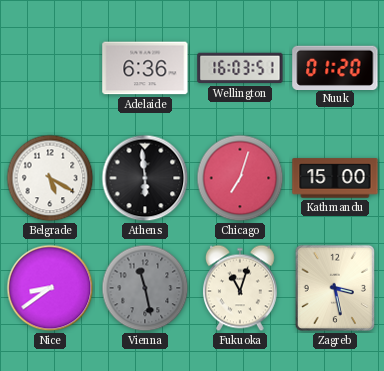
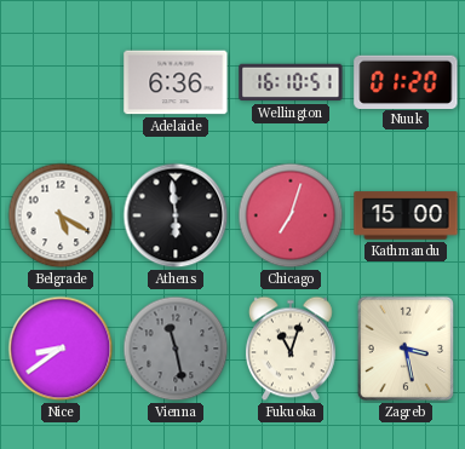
Wellington: 16:03 -> 16:10 (291, 82)
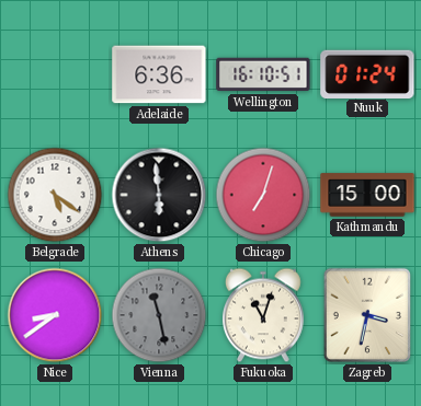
Nuuk: 01:20 -> 01:24 (367, 73)
Belgrade: 5:20 -> 5:21 (55, 195)
Zagreb: 3:28 -> 3:32 (367, 315)
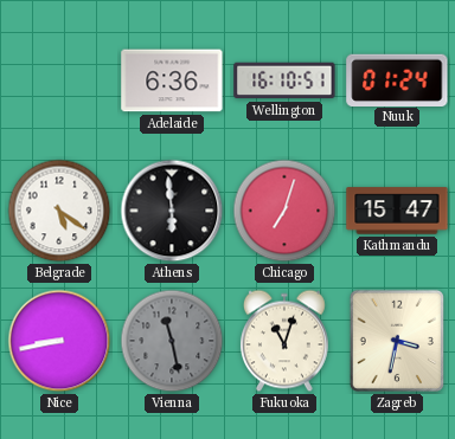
Kathmandu: 15:00 -> 15:47 (397, 211)
Nice: 8:39 -> 8:43 (59, 341)
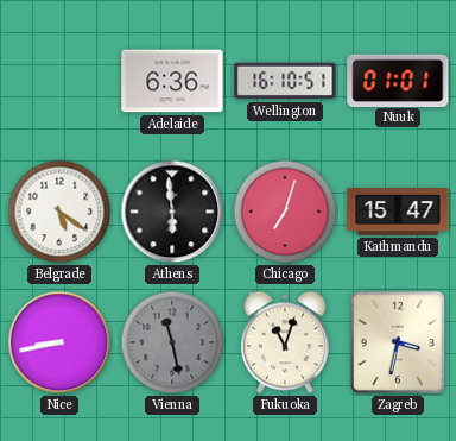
Nuuk: 01:24 -> 01:01 (398, 80)
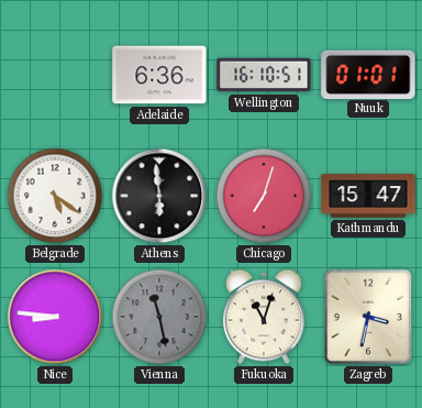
Nice: 8:43 -> 8:46 (55, 317)
